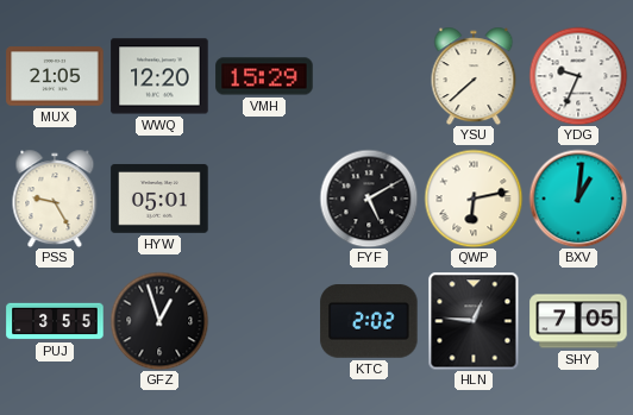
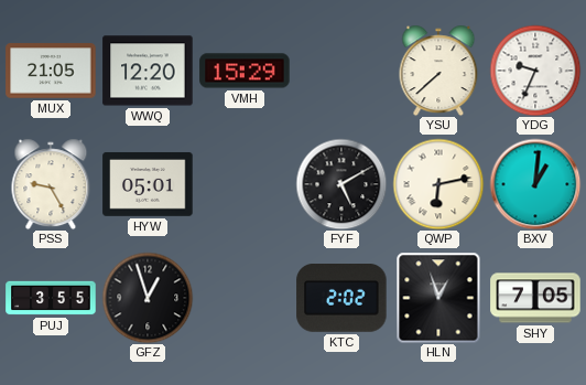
HLN: 12:46 -> 12:57 (438, 298)
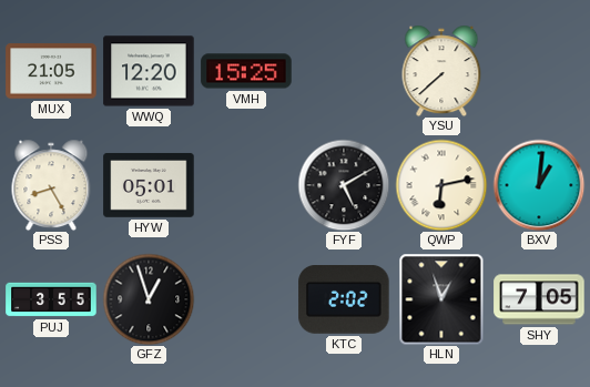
VMH: 15:29 -> 15:25 (246, 71)
YDG: 9:34 -> none (535, 71)
PSS: 9:25 -> 8:25 (51, 185)
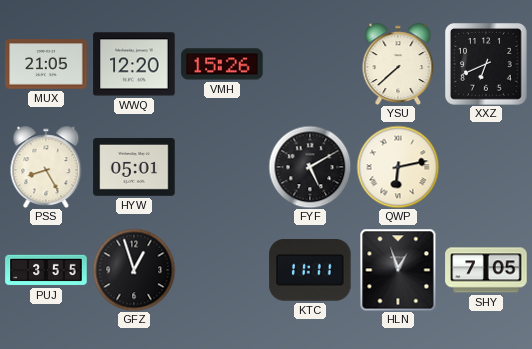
VMH: 15:25 -> 15:26 (222, 64)
XXZ: none -> 6:41 (487, 65)
BXV: 1:01 -> none (539, 185)
KTC: 2:02 -> 11:11 (310, 271)
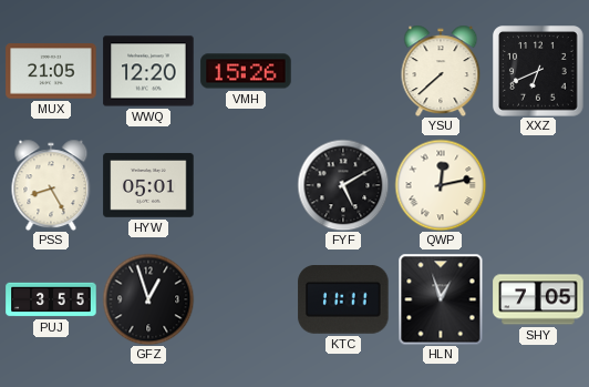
QWP: 6:13 -> 12:13 (441, 185)
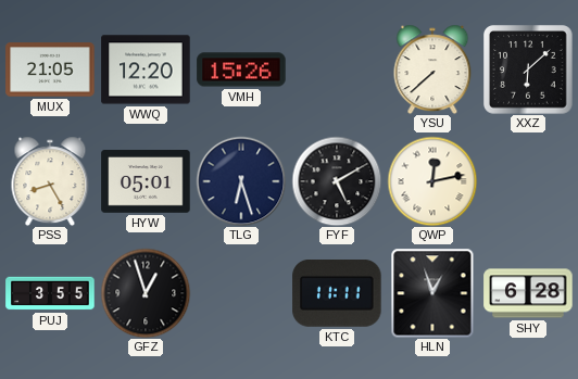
XXZ: 6:41 -> 6:08 (529, 71)
TLG: none -> 6:27 (241, 181)
SHY: 7:05 -> 6:28 (528, 293)
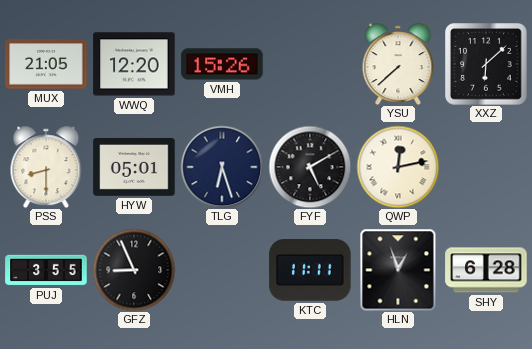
PSS: 8:25 -> 8:30 (46, 167)
GFZ: 12:57 -> 8:56 (134, 270)
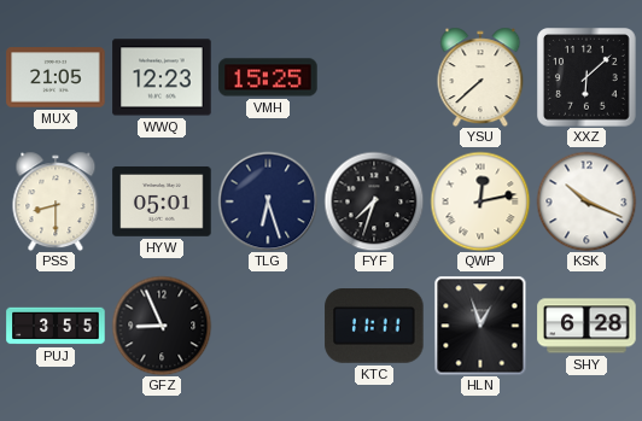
WWQ: 12:20 -> 12:23 (162, 77)
VMH: 15:26 -> 15:25 (268, 77)
FYF: 5:10 -> 7:33 (374, 201)
KSK: none -> 10:19 (586, 201)
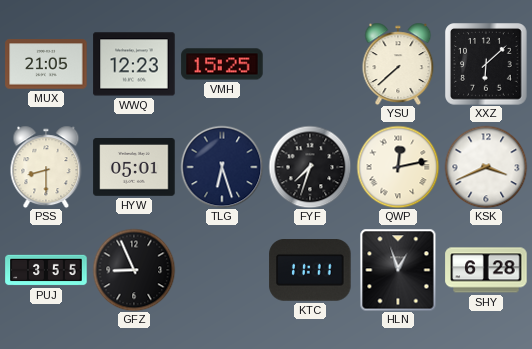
KSK: 10:19 -> 3:41 (486, 167)
